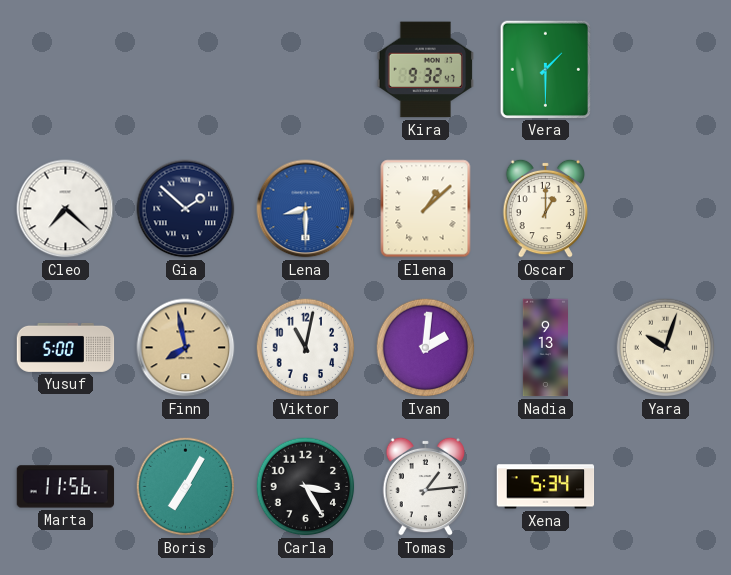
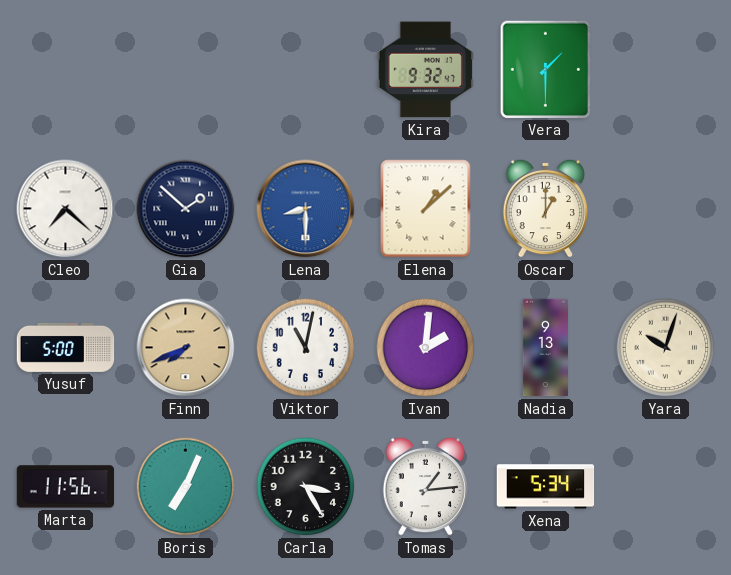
Finn: 7:58 -> 7:41 (186, 348)
Boris: 7:05 -> 7:04 (186, 487)
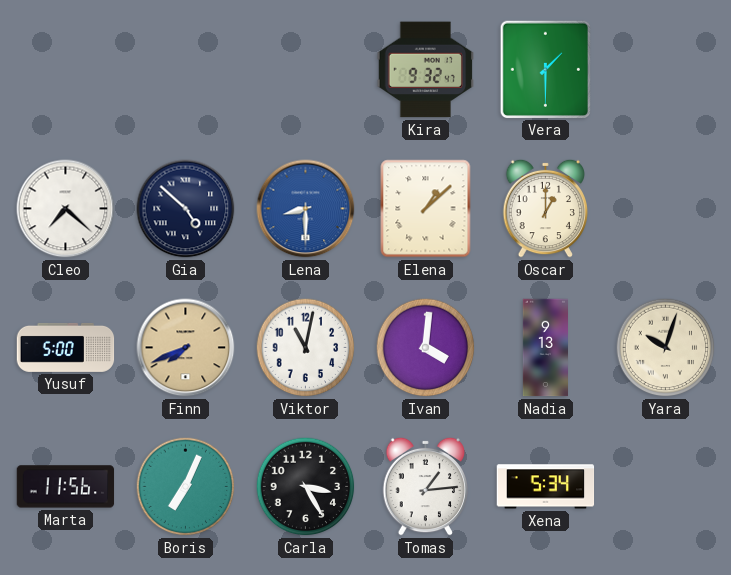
Gia: 1:52 -> 4:52 (186, 209)
Ivan: 2:01 -> 4:01 (426, 348)
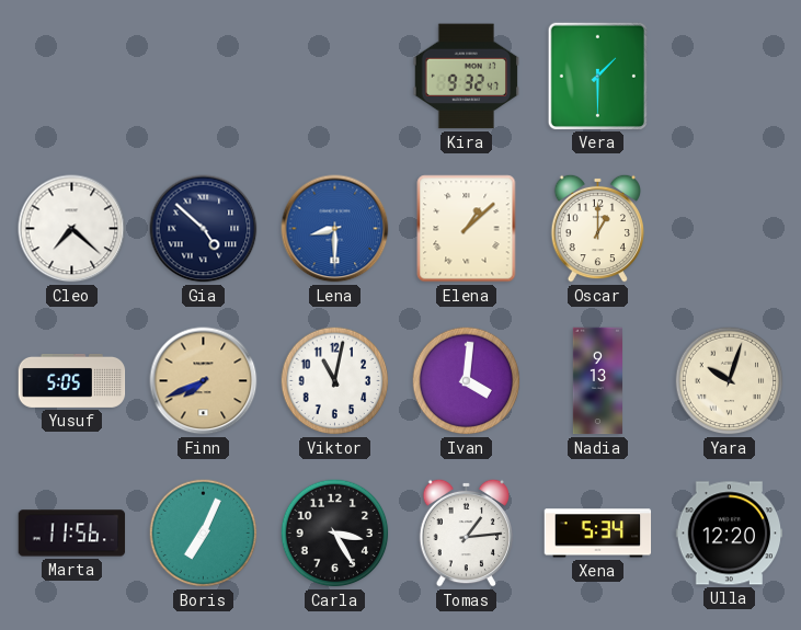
Yusuf: 5:00 -> 5:05 (72, 380)
Ulla: none -> 12:20 (730, 534)
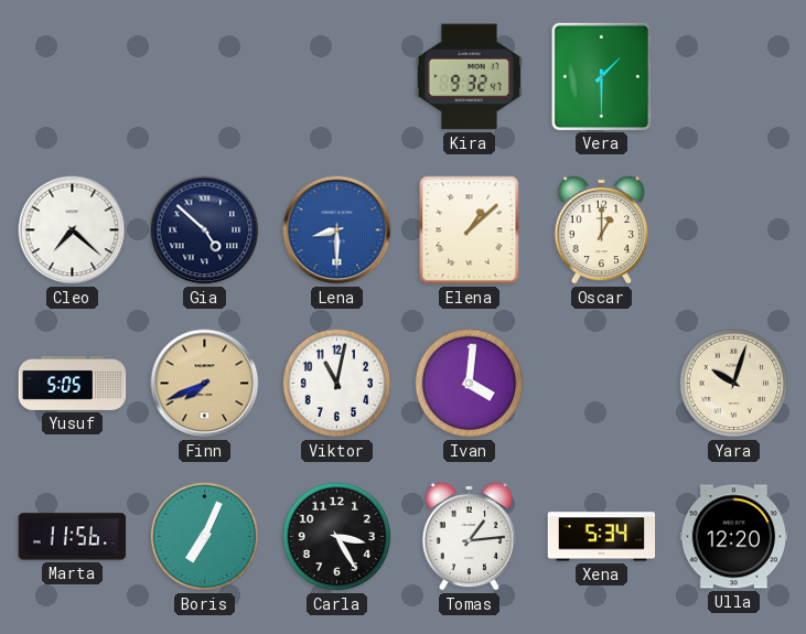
Nadia: 9:13 -> none (598, 381)
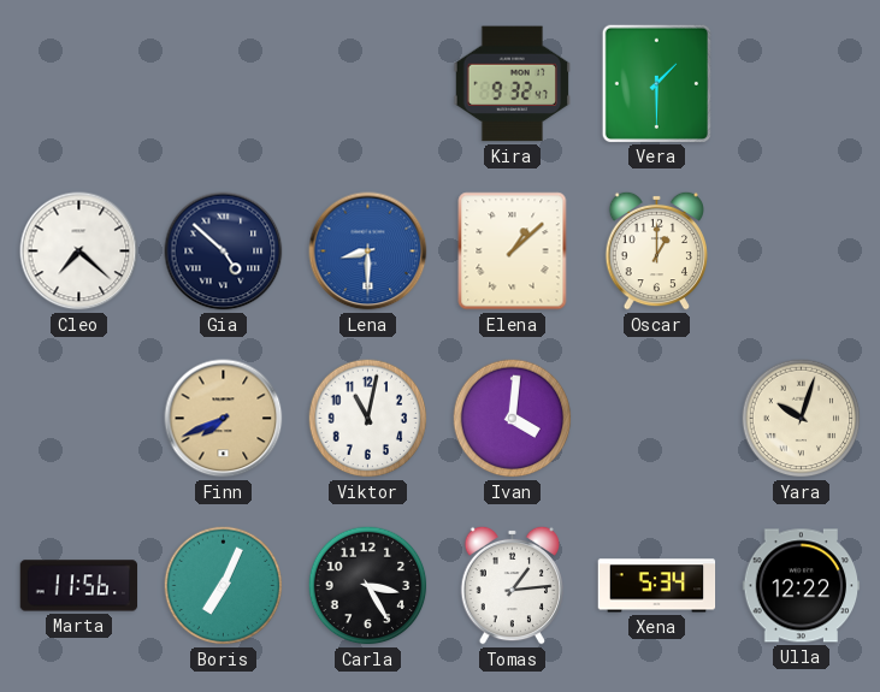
Yusuf: 5:05 -> none (73, 383)
Ulla: 12:20 -> 12:22 (802, 586)
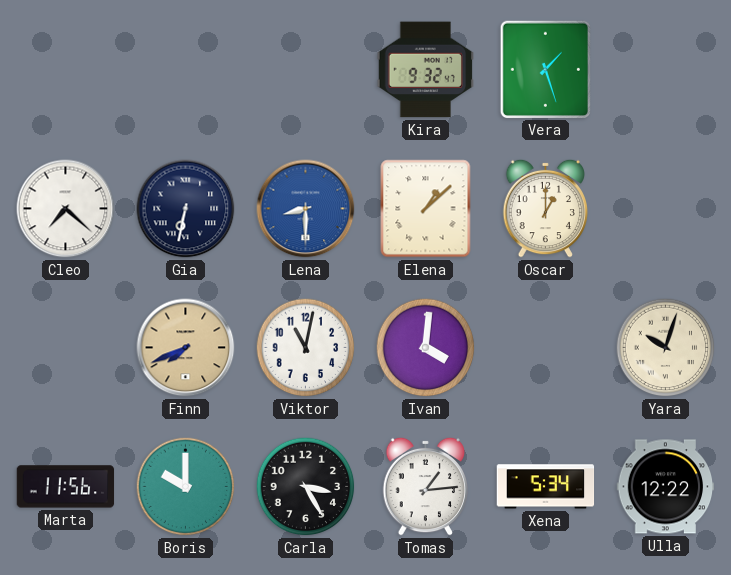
Vera: 1:30 -> 1:27 (545, 69)
Gia: 4:52 -> 6:32 (186, 209)
Boris: 7:04 -> 10:00 (186, 487)
